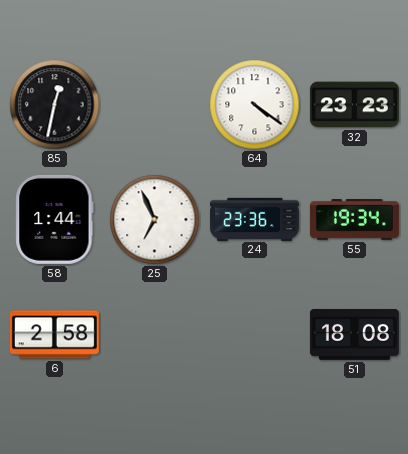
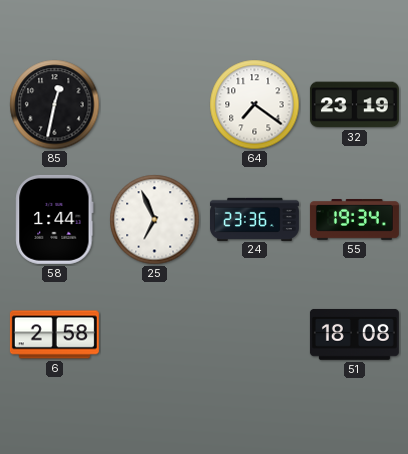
64: 4:21 -> 7:21 (255, 105)
32: 23:23 -> 23:19 (354, 105)
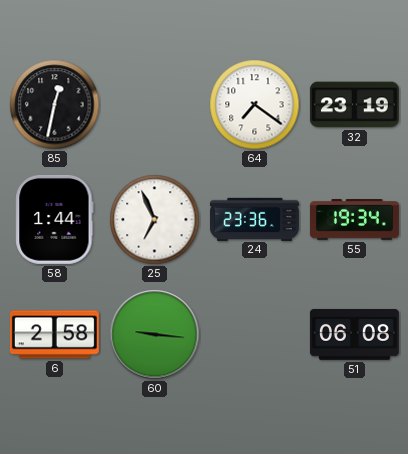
60: none -> 9:16 (155, 335)
51: 18:08 -> 06:08 (354, 334)
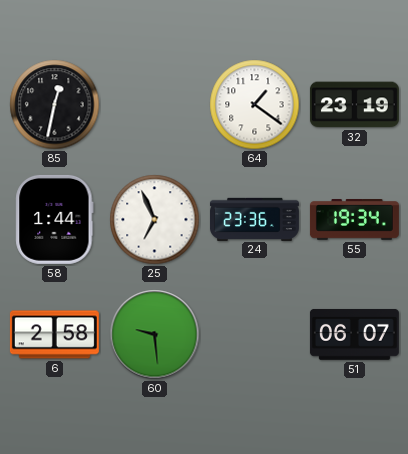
64: 7:21 -> 1:21 (255, 105)
60: 9:16 -> 9:29 (155, 335)
51: 06:08 -> 06:07 (354, 334)
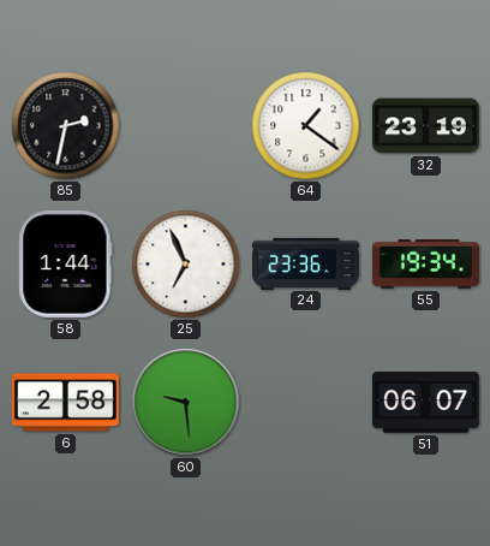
85: 12:32 -> 2:32 (66, 126)
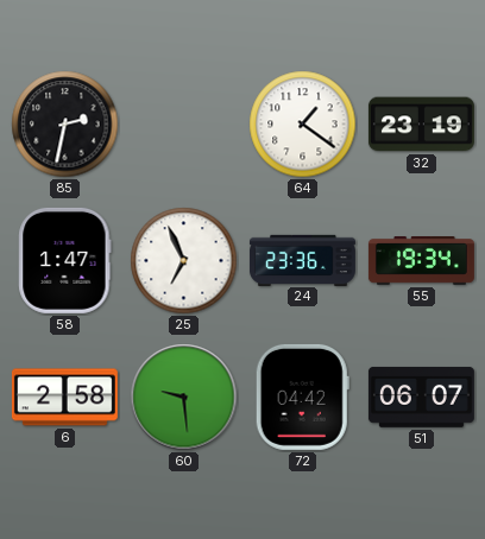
58: 1:44 -> 1:47 (65, 260)
72: none -> 04:42 (302, 397)
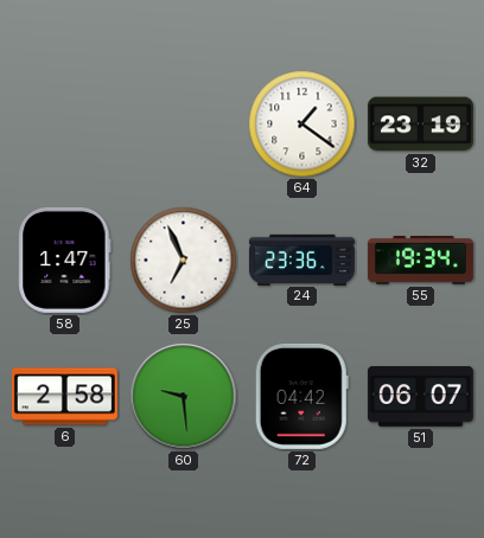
85: 2:32 -> none (65, 125)
